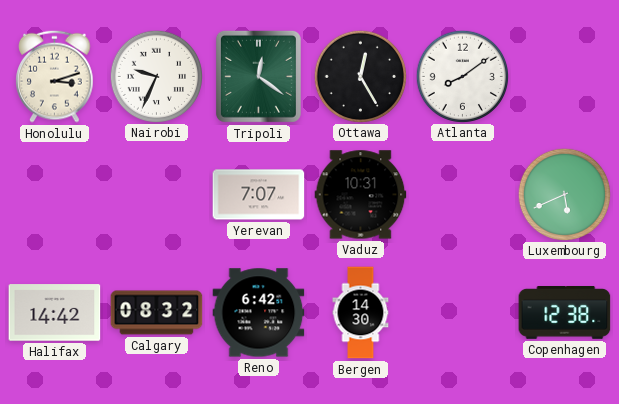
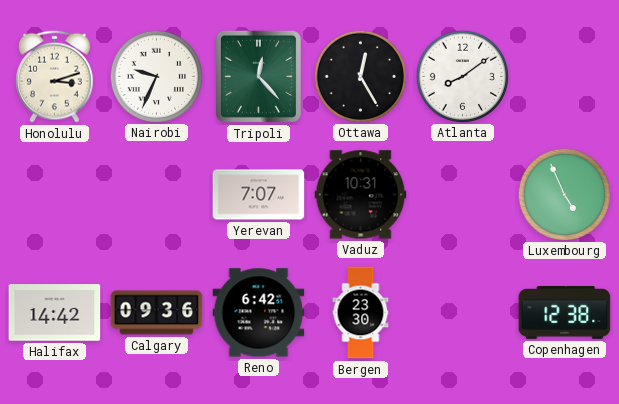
Tripoli: 12:21 -> 12:23 (258, 76)
Luxembourg: 5:41 -> 4:56 (564, 194)
Calgary: 08:32 -> 09:36 (157, 313)
Bergen: 14:30 -> 23:30 (361, 313)
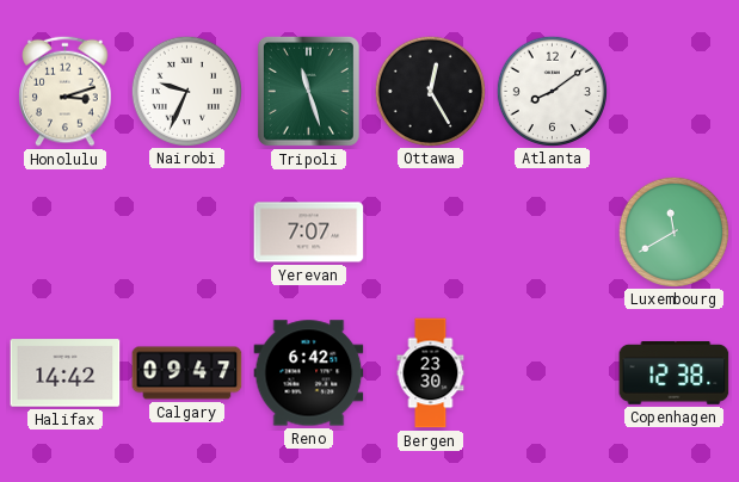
Tripoli: 12:23 -> 11:27 (308, 91)
Vaduz: 10:31 -> none (361, 195)
Luxembourg: 4:56 -> 11:40 (673, 231)
Calgary: 09:36 -> 09:47 (187, 373)
